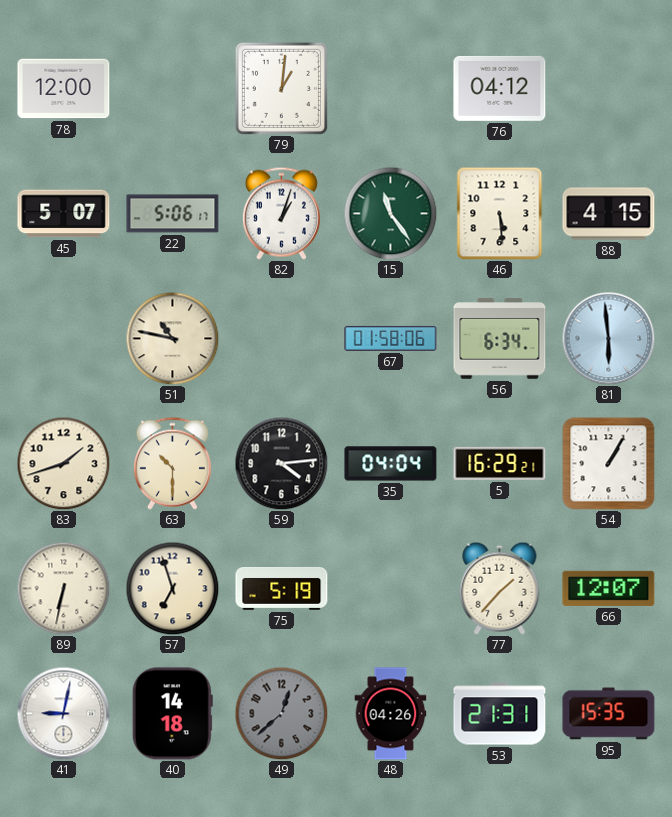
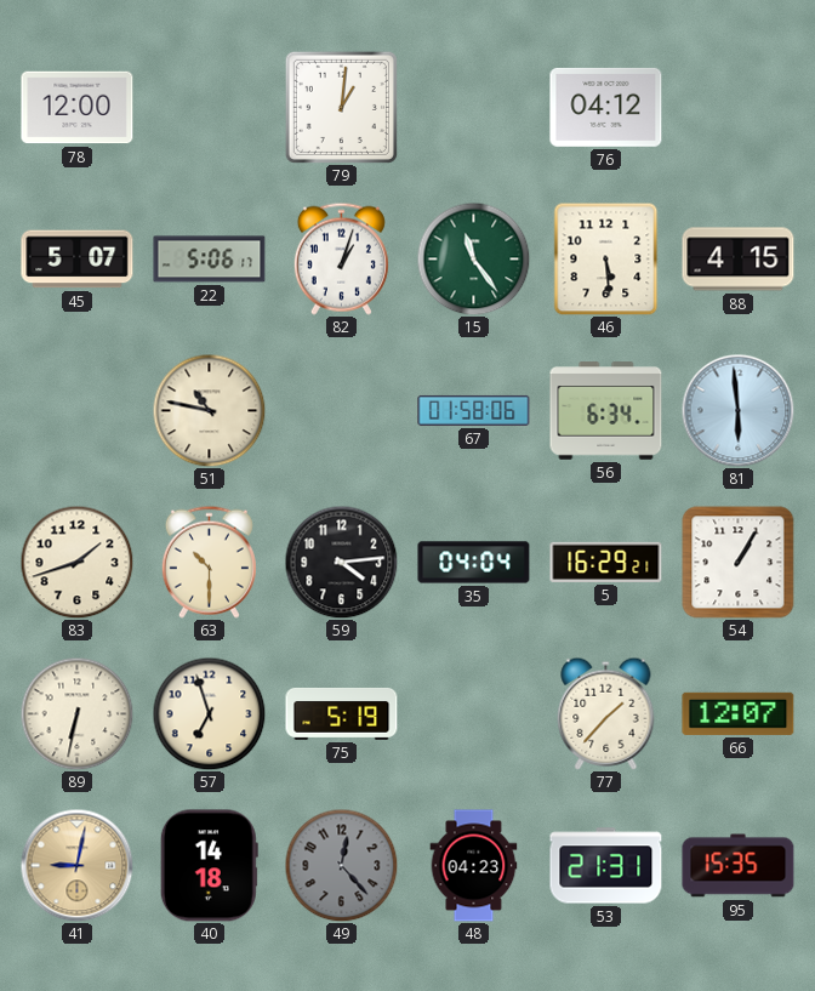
41 dial: white -> champagne (76, 865)
49: 12:38 -> 12:23 (341, 865)
48: 04:26 -> 04:23 (474, 866)
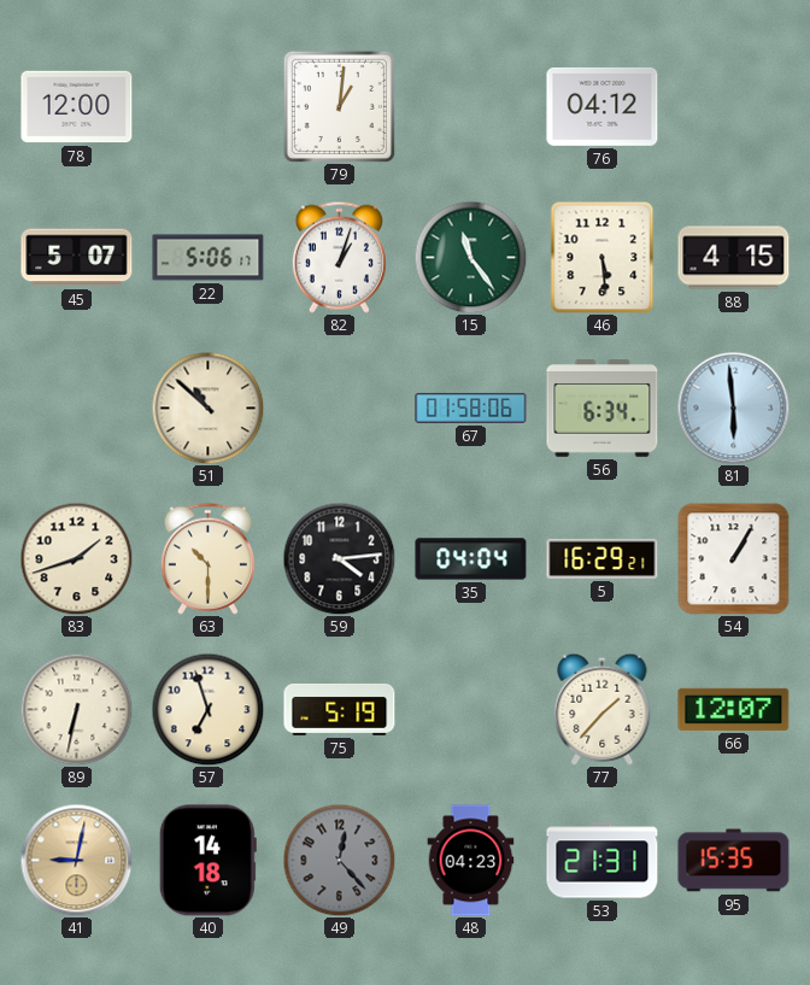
51: 10:47 -> 10:52 (207, 408)
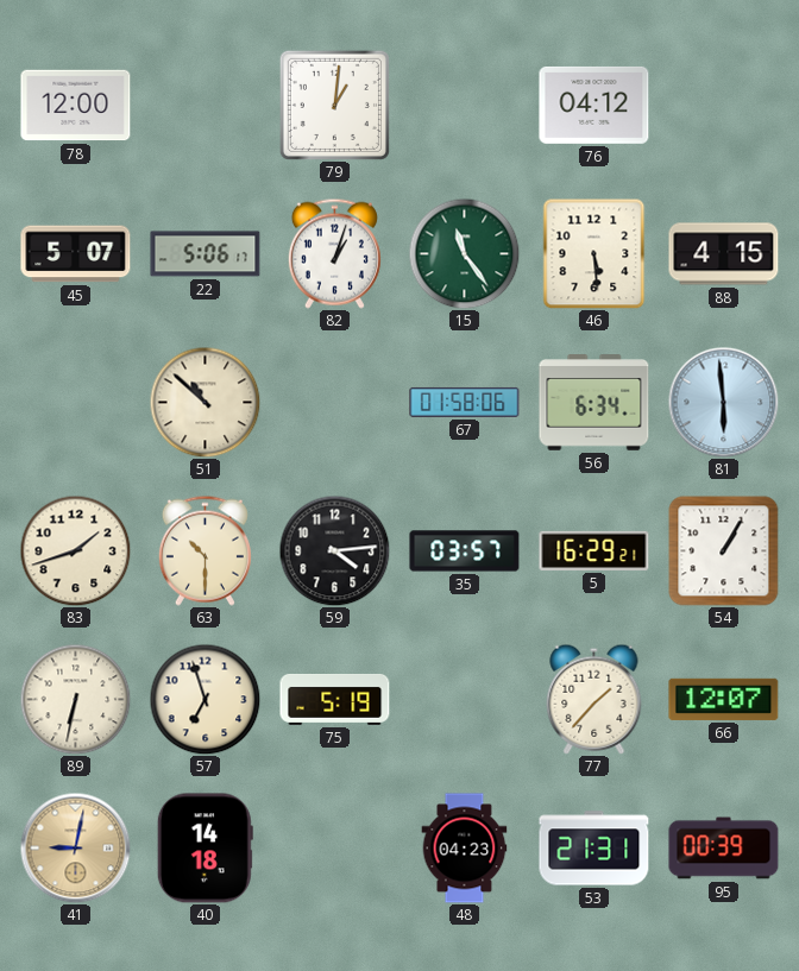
35: 04:04 -> 03:57 (465, 551)
49: 12:23 -> none (339, 860)
95: 15:35 -> 00:39 (724, 849)
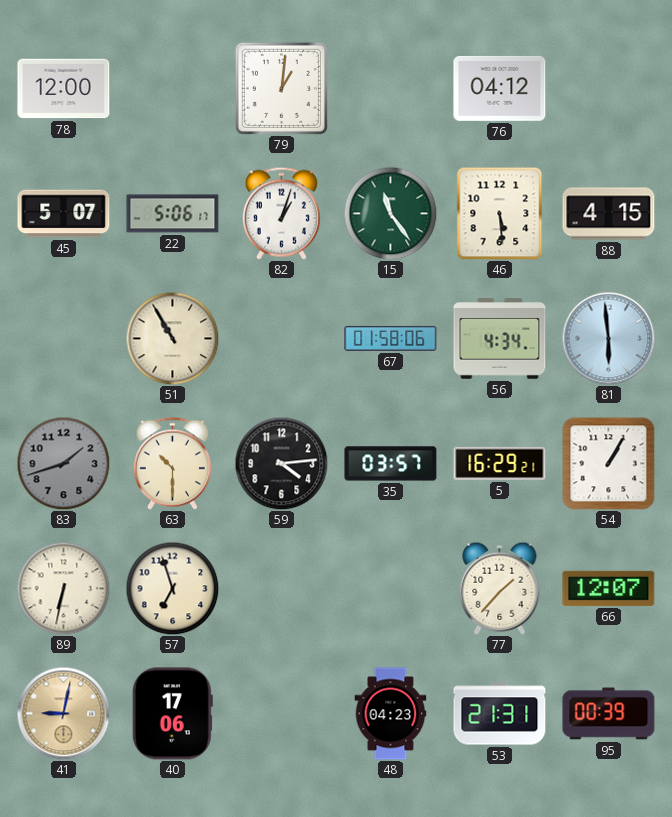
51: 10:52 -> 10:55 (172, 338)
56: 6:34 -> 4:34 (500, 339)
83 dial: cream -> grey (63, 463)
75: 5:19 -> none (335, 700)
40: 14:18 -> 17:06 (172, 714)
